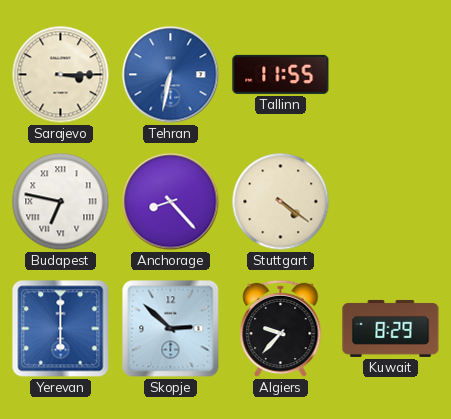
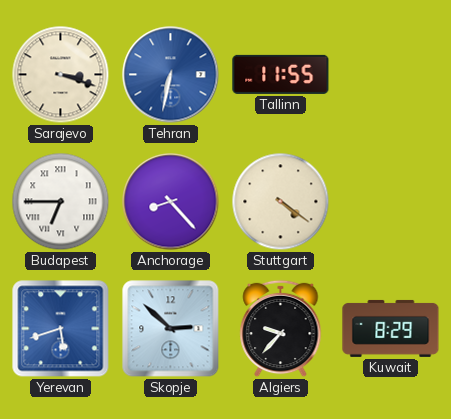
Sarajevo: 3:15 -> 3:18 (61, 75)
Budapest: 6:47 -> 6:45 (61, 202)
Yerevan: 6:00 -> 5:42 (61, 329)
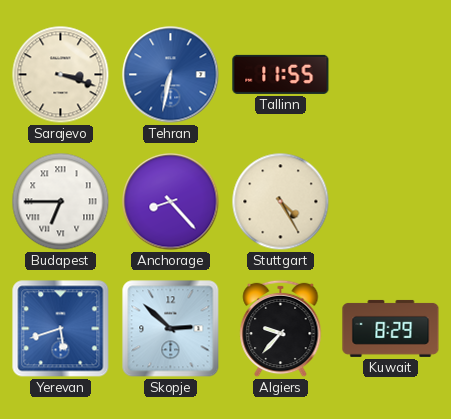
Stuttgart: 4:21 -> 4:25 (281, 202)
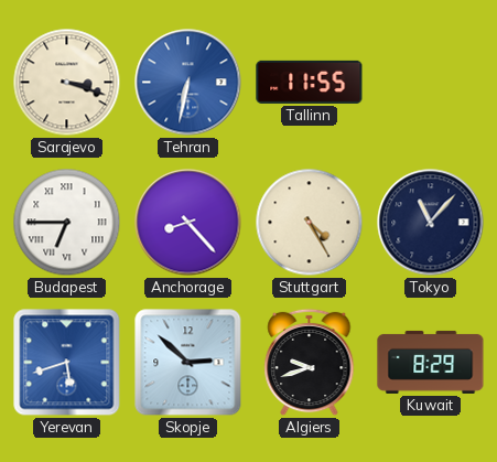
Tokyo: none -> 11:07 (431, 223)
Algiers: 9:37 -> 9:42 (310, 363)
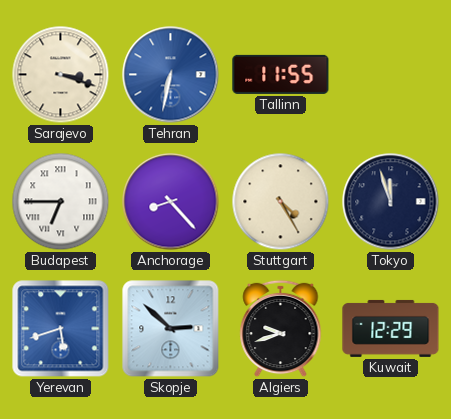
Tokyo: 11:07 -> 11:57 (391, 202)
Kuwait: 8:29 -> 12:29 (391, 328)
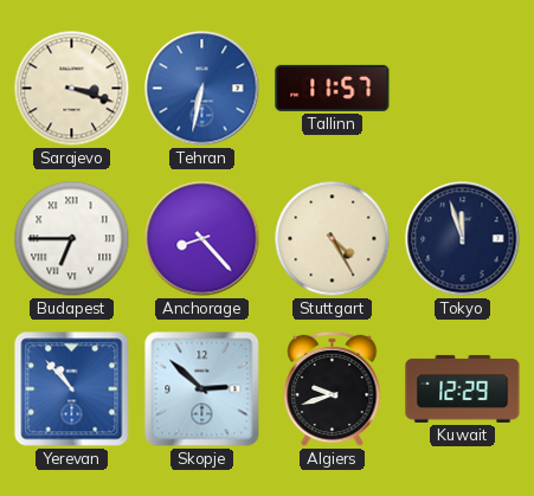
Tallinn: 11:55 -> 11:57 (333, 88)
Yerevan: 5:42 -> 10:53 (72, 389)
